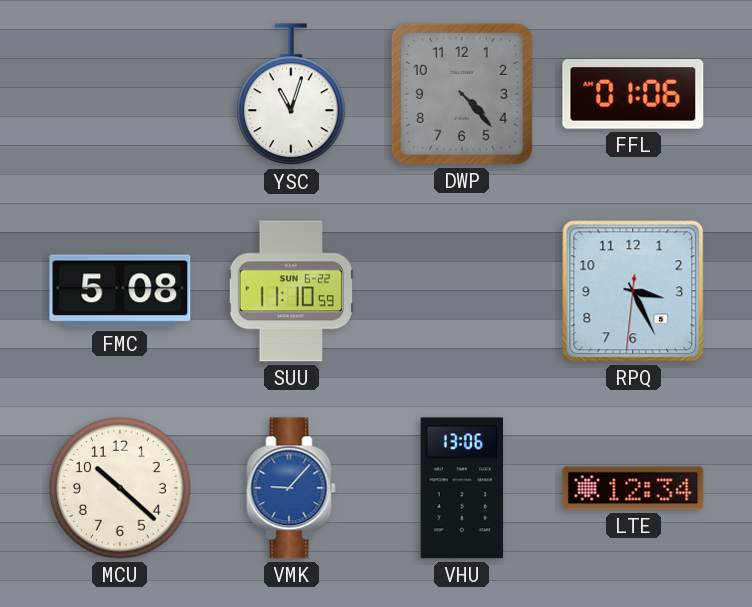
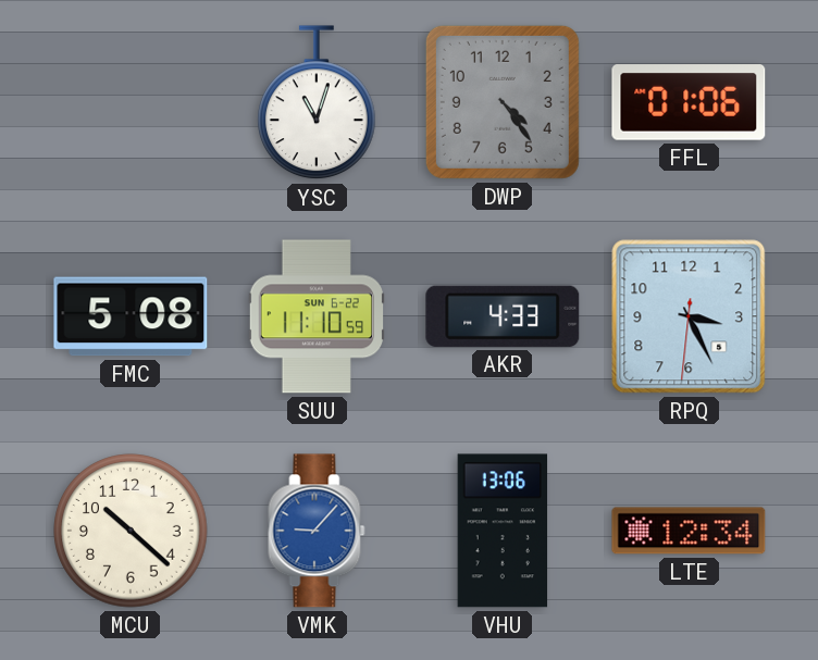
DWP: 4:23 -> 4:24 (503, 102)
AKR: none -> 4:33 (503, 316)
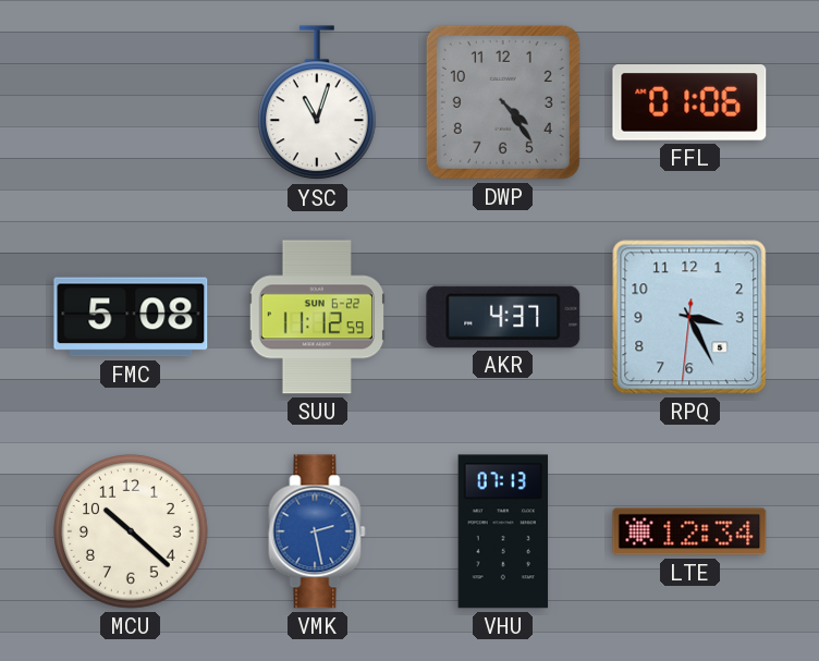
SUU: 11:10 -> 11:12 (316, 317)
AKR: 4:33 -> 4:37 (503, 317)
VMK: 9:07 -> 2:28 (317, 531)
VHU: 13:06 -> 07:13 (503, 531)
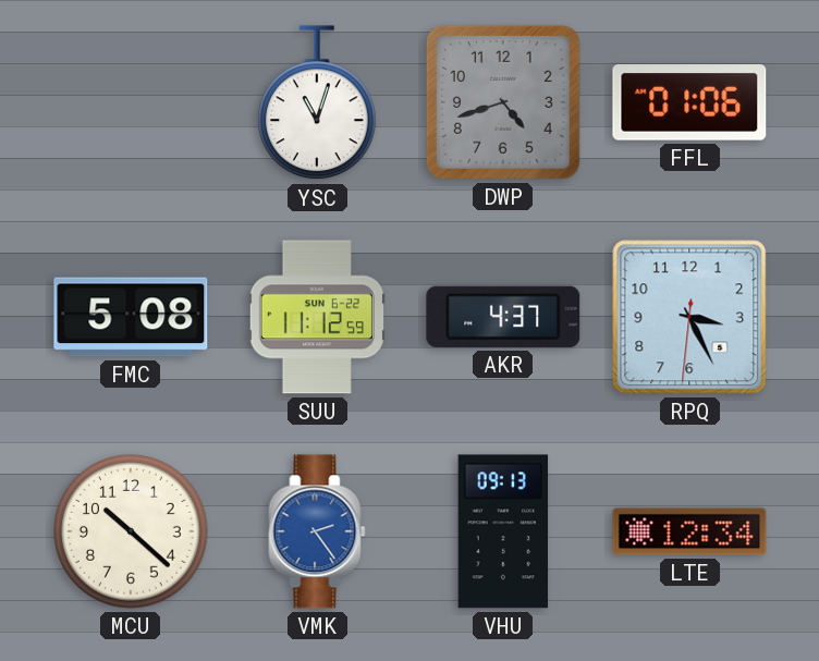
DWP: 4:24 -> 4:42 (503, 102)
VMK: 2:28 -> 2:24 (317, 531)
VHU: 07:13 -> 09:13 (503, 531)
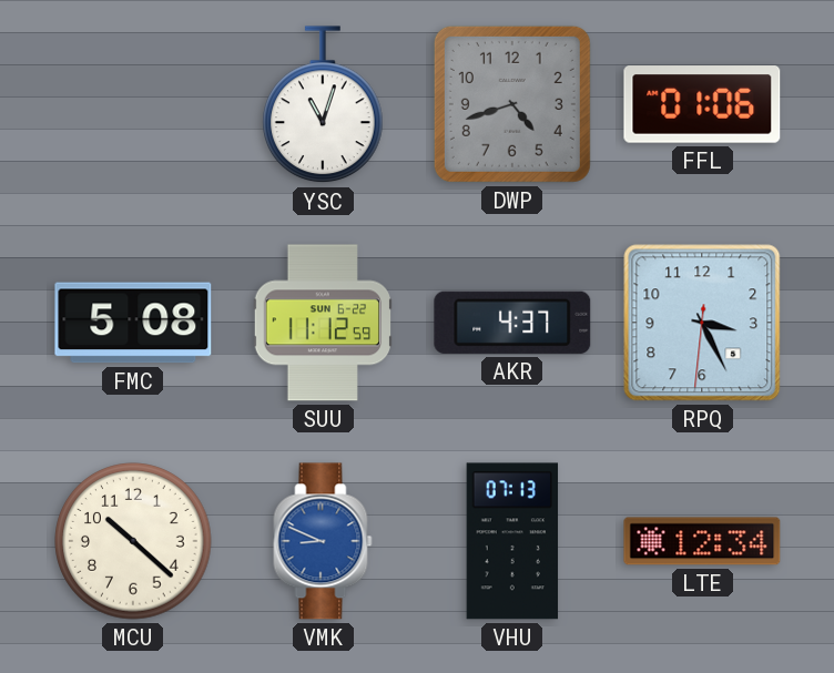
VMK: 2:24 -> 8:49 (323, 541)
VHU: 09:13 -> 07:13 (512, 541)
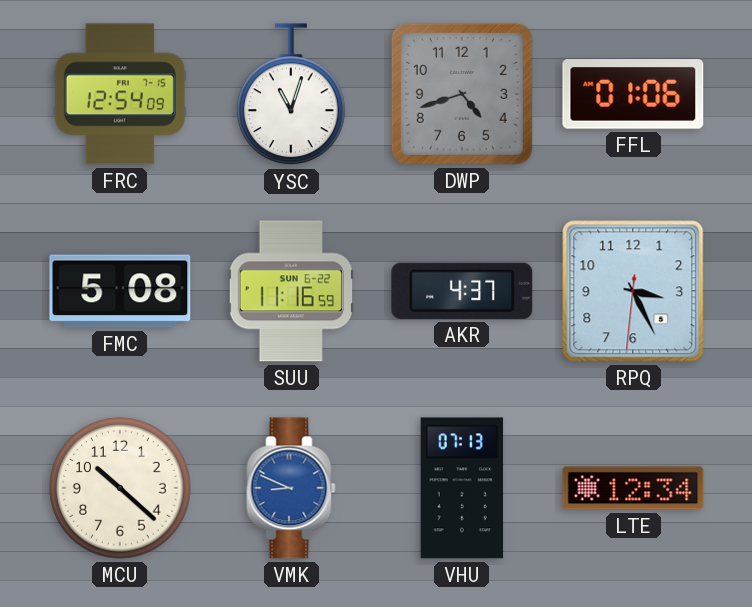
FRC: none -> 12:54 (120, 94)
SUU: 11:12 -> 11:16 (290, 291)
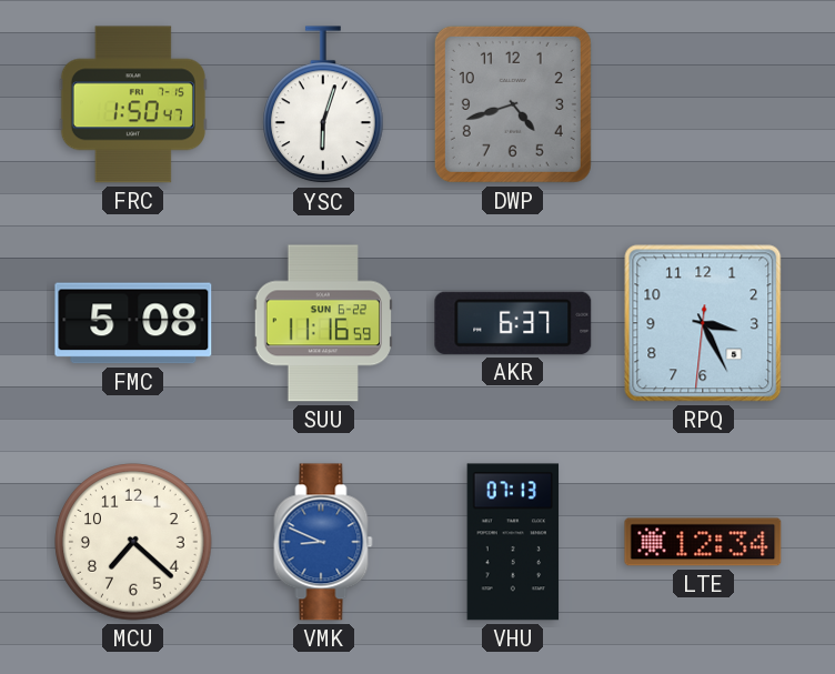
FRC: 12:54 -> 1:50 (133, 104)
YSC: 11:03 -> 6:03 (324, 105)
FFL: 01:06 -> none (633, 94)
AKR: 4:37 -> 6:37 (513, 323)
MCU: 10:22 -> 7:22 (133, 542)
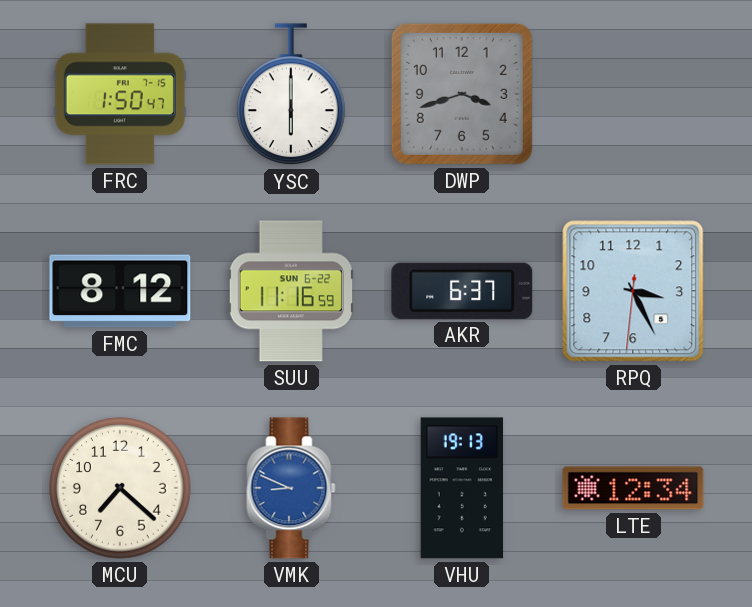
YSC: 6:03 -> 6:00 (292, 95)
DWP: 4:42 -> 3:42 (462, 94)
FMC: 5:08 -> 8:12 (120, 291)
VHU: 07:13 -> 19:13 (462, 488)
